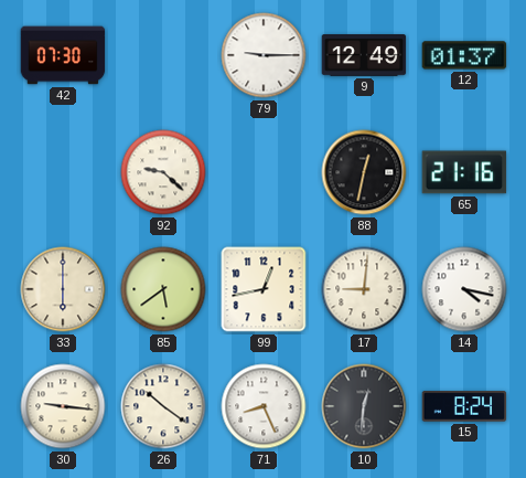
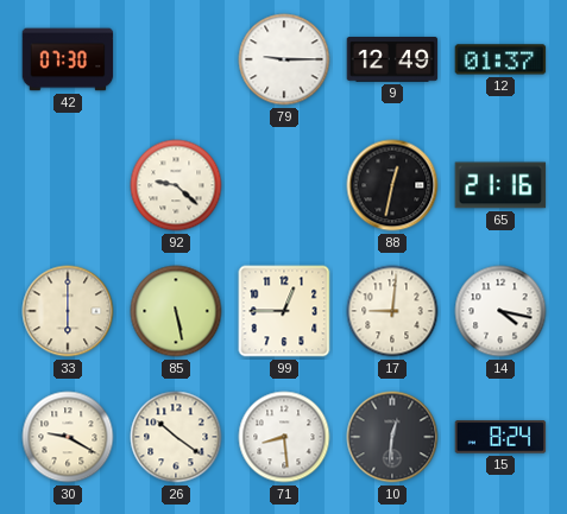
85: 5:39 -> 5:28 (176, 311)
99: 12:43 -> 12:45 (284, 311)
30: 9:16 -> 9:20 (68, 437)
71: 8:26 -> 8:29 (284, 437)
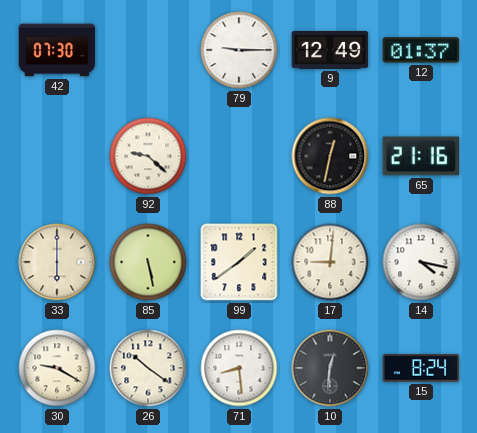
99: 12:45 -> 1:39 (239, 262)
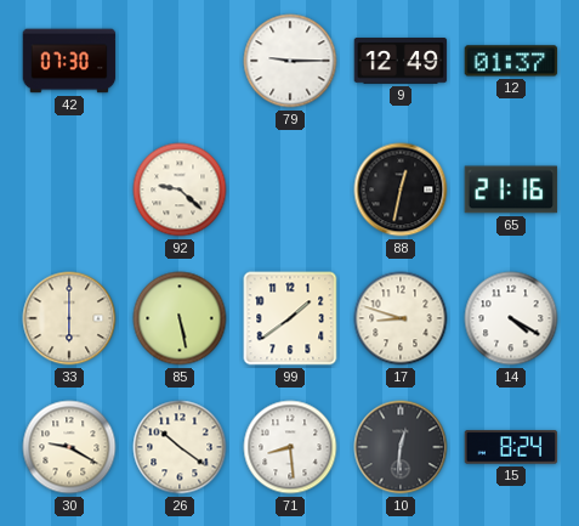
17: 9:01 -> 8:48 (401, 318)
14: 4:17 -> 4:20 (511, 318)
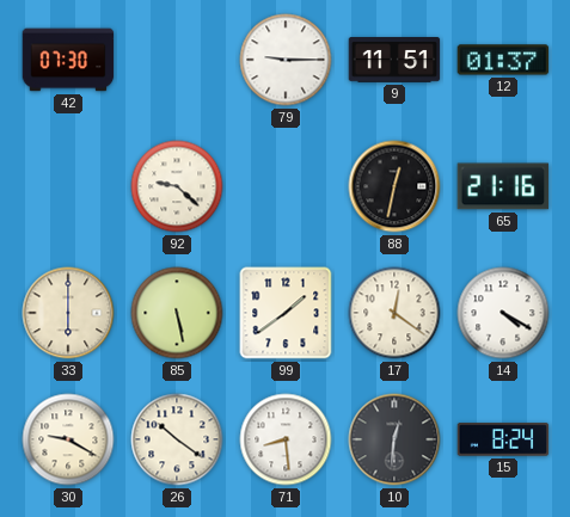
9: 12:49 -> 11:51 (394, 61)
17: 8:48 -> 12:21 (394, 313)
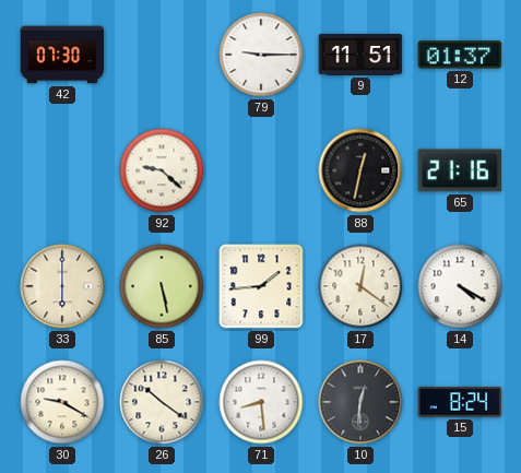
99: 1:39 -> 1:44 (261, 286)
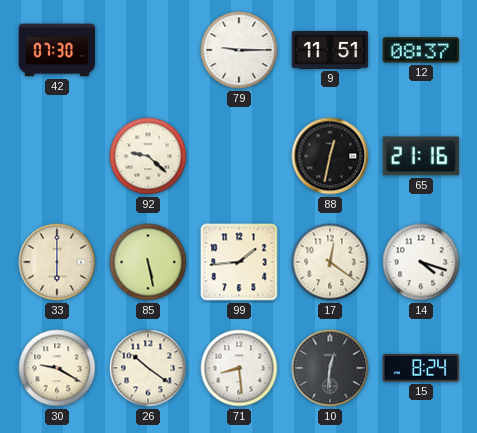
12: 01:37 -> 08:37 (421, 50)
14: 4:20 -> 4:18 (421, 262)
